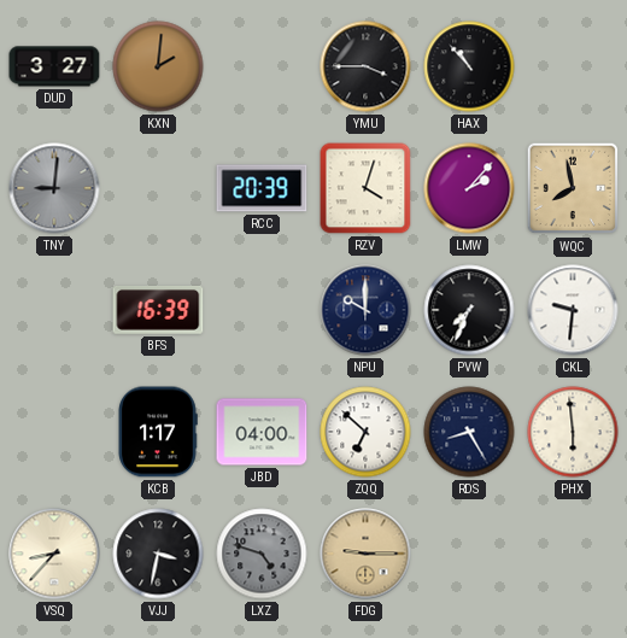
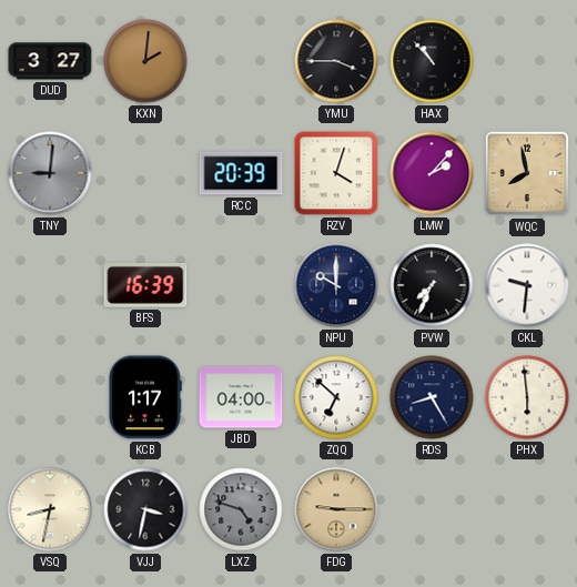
VSQ: 8:37 -> 8:32 (50, 509)
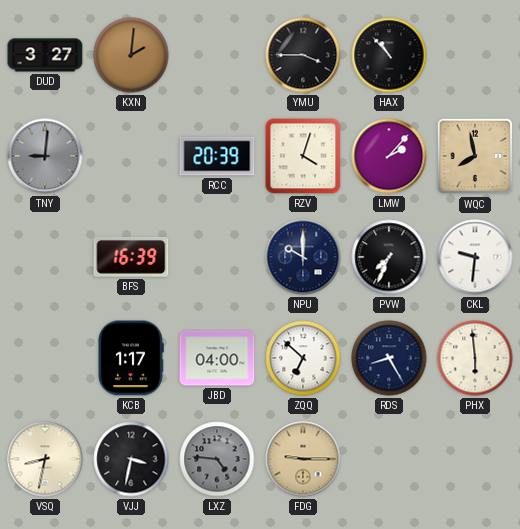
LXZ: 4:48 -> 4:46 (217, 459)
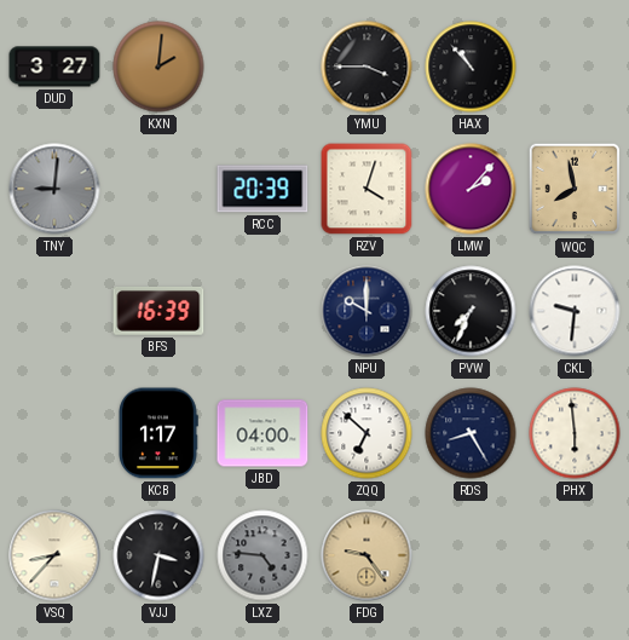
VSQ: 8:32 -> 8:37 (54, 555)
FDG: 9:15 -> 9:24 (367, 555)
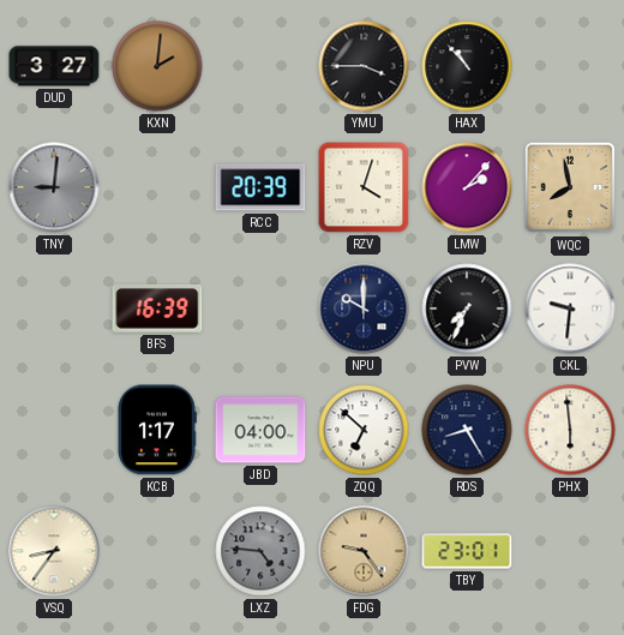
VSQ: 8:37 -> 8:36 (54, 551)
VJJ: 3:32 -> none (158, 555)
TBY: none -> 23:01 (467, 551)
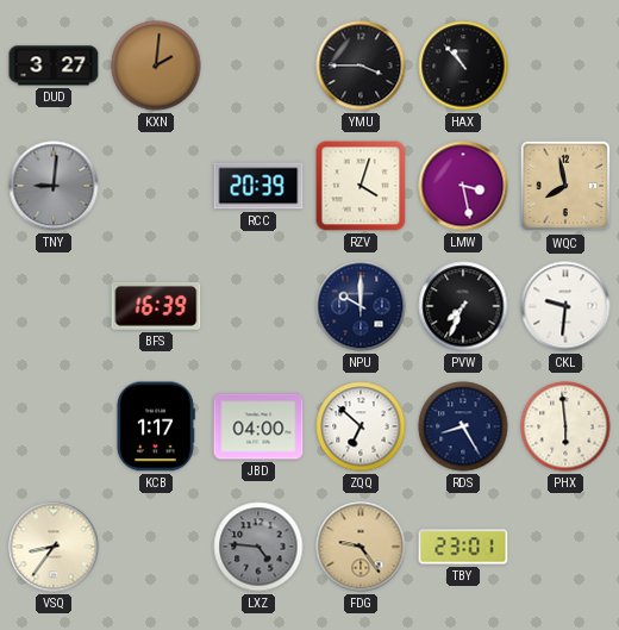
LMW: 2:07 -> 3:28 (463, 186)
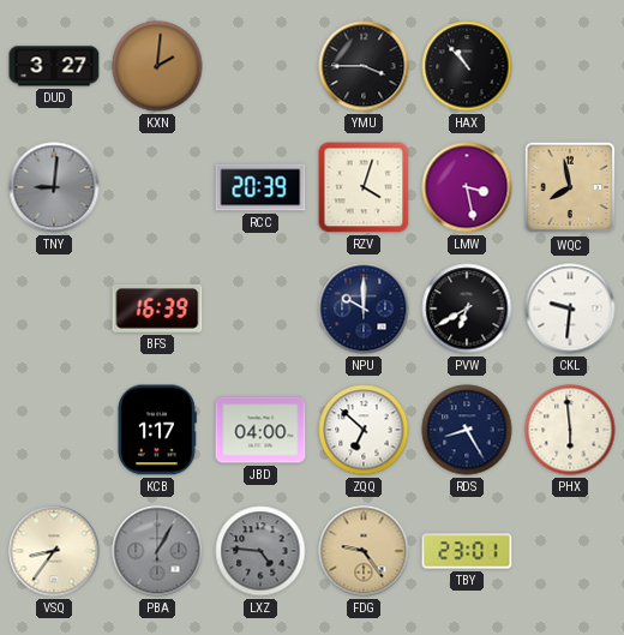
PVW: 7:34 -> 6:40 (467, 308)
PBA: none -> 1:05 (157, 551)
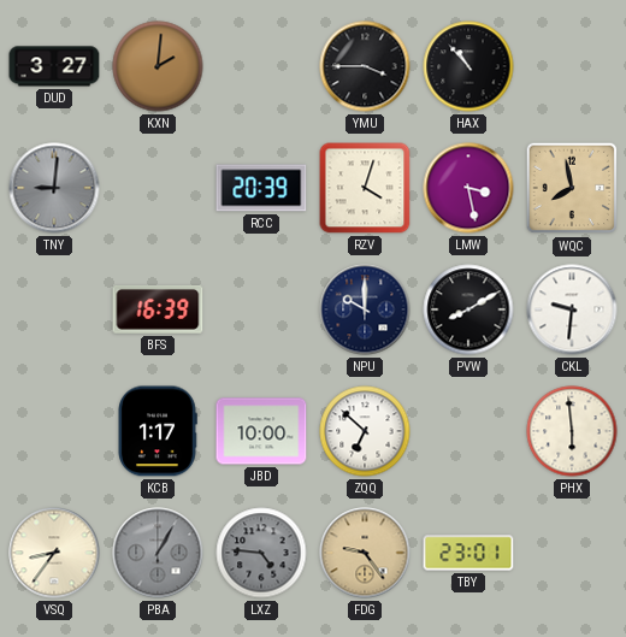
PVW: 6:40 -> 8:10 (468, 309)
JBD: 04:00 -> 10:00 (261, 431)
RDS: 8:25 -> none (467, 430)
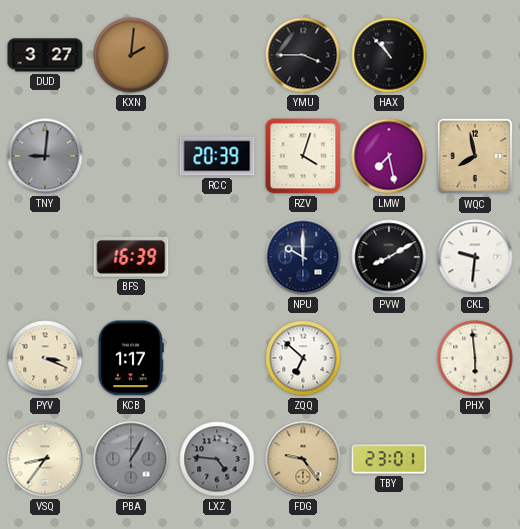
LMW: 3:28 -> 7:28 (389, 156)
PYV: none -> 3:19 (45, 358)
JBD: 10:00 -> none (261, 431)
